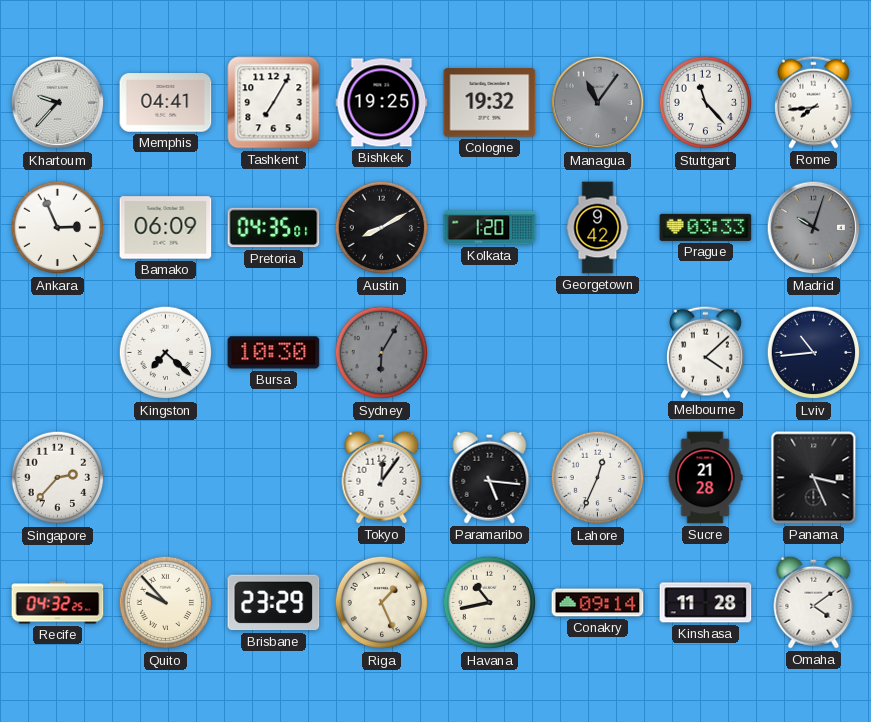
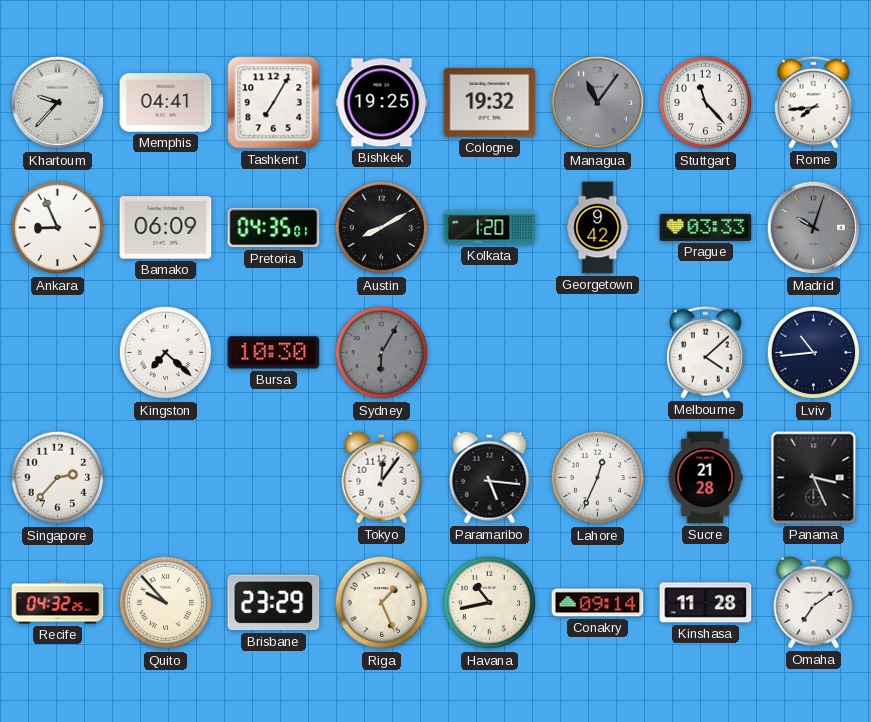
Ankara: 2:56 -> 8:56 (58, 228)
Omaha: 4:09 -> 7:09 (814, 602)
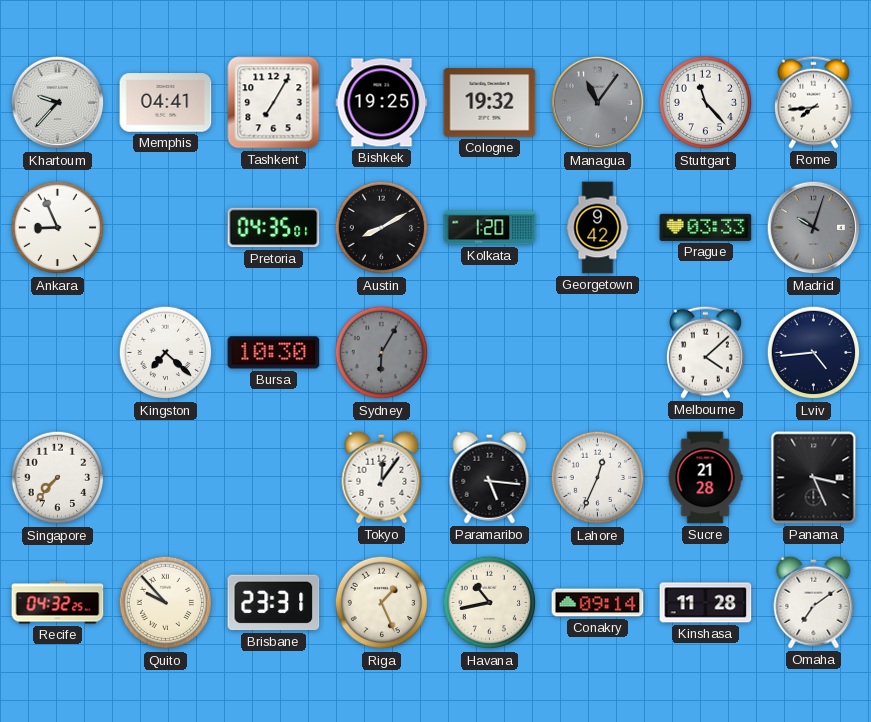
Bamako: 06:09 -> none (166, 228)
Lviv: 10:44 -> 4:44 (814, 353)
Singapore: 2:37 -> 7:37 (58, 478)
Brisbane: 23:29 -> 23:31 (274, 603)
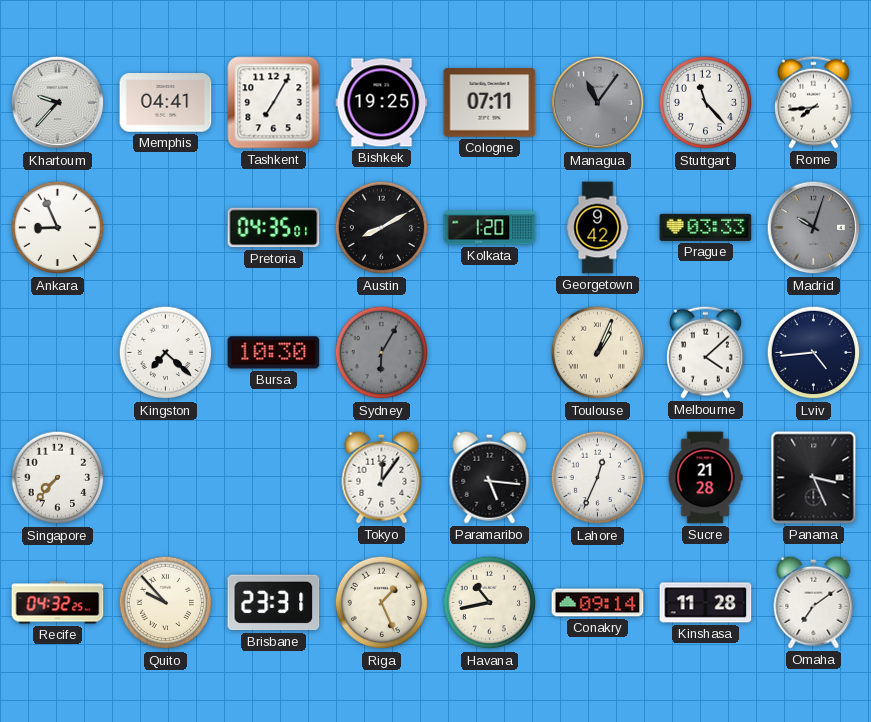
Cologne: 19:32 -> 07:11 (490, 103)
Toulouse: none -> 1:04 (598, 353)
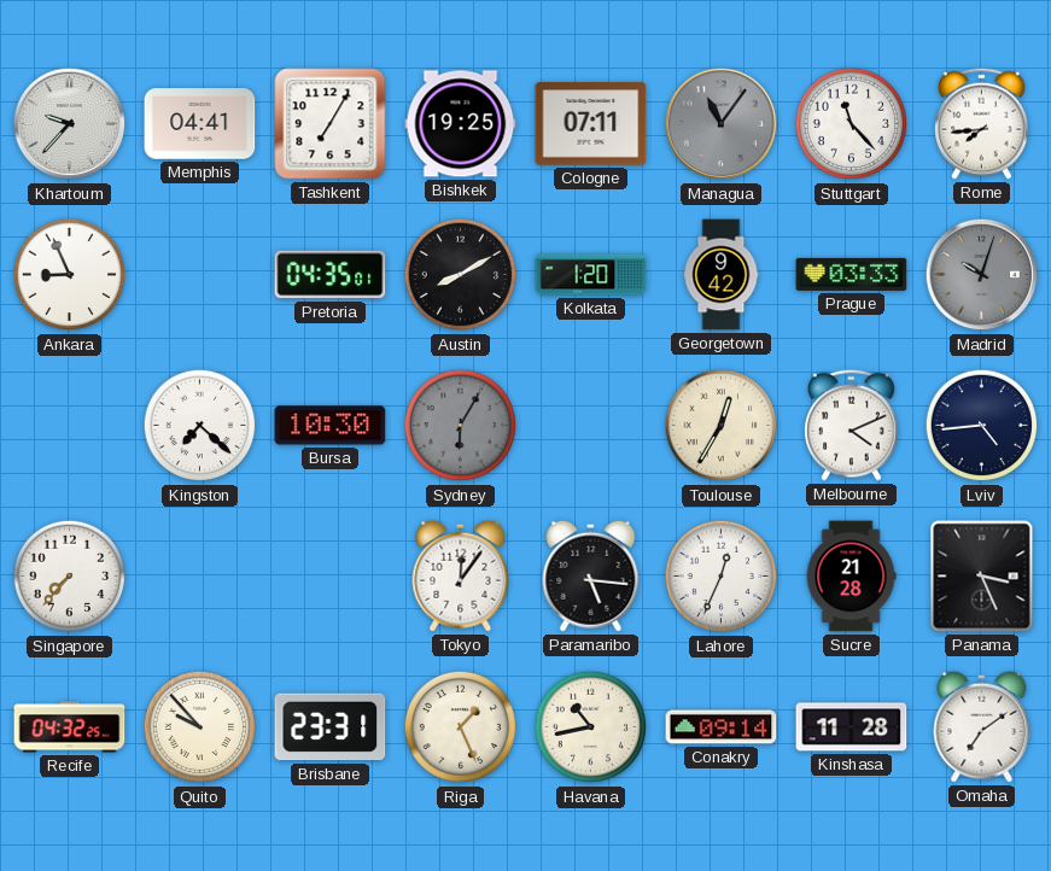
Toulouse: 1:04 -> 12:35 (722, 426)
Melbourne: 4:08 -> 4:11 (852, 425)
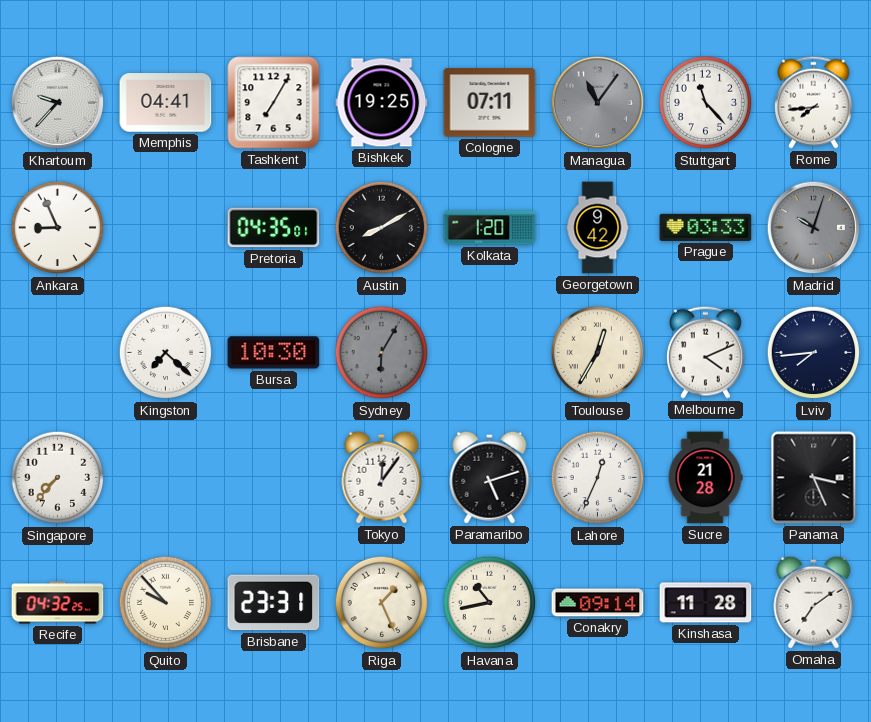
Lviv: 4:44 -> 7:44 (814, 353)
Paramaribo: 5:16 -> 5:12 (490, 477)
